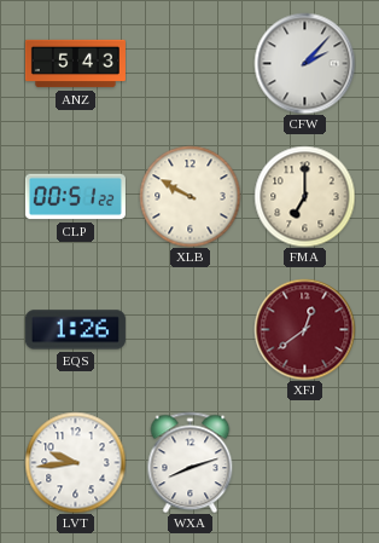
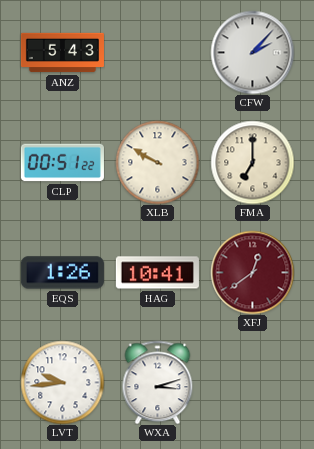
HAG: none -> 10:41 (157, 273)
WXA: 8:12 -> 3:12 (158, 382)
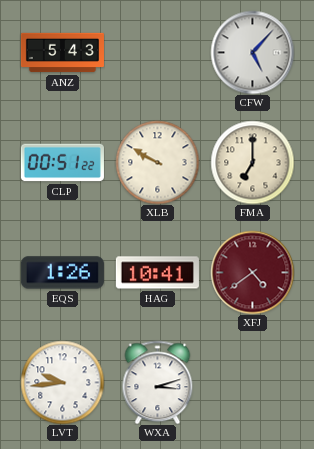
CFW: 2:07 -> 5:07 (252, 52)
XFJ: 12:39 -> 4:39 (252, 272)
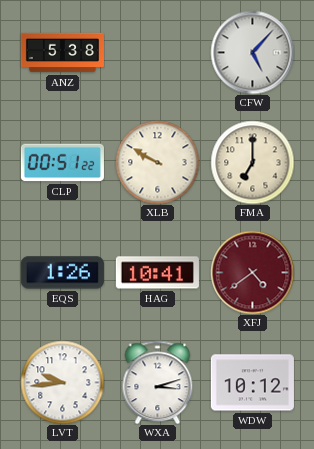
ANZ: 5:43 -> 5:38 (62, 53)
WDW: none -> 10:12 (252, 383)
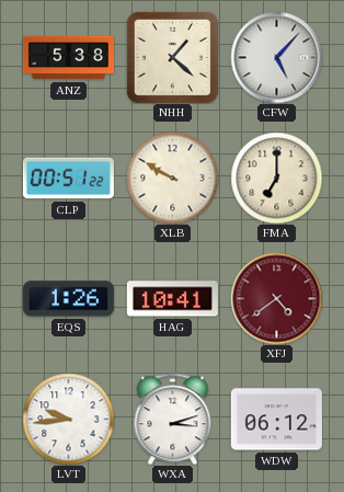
NHH: none -> 1:22 (172, 57)
WDW: 10:12 -> 06:12 (276, 420)
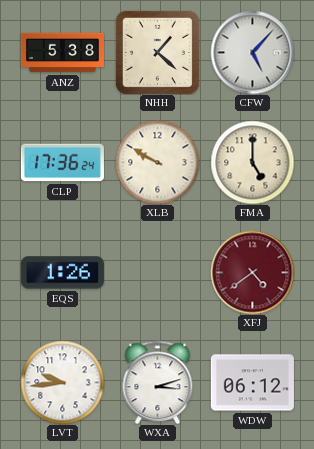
CLP: 00:51 -> 17:36 (62, 163)
FMA: 7:00 -> 5:00 (252, 162)
HAG: 10:41 -> none (172, 299)
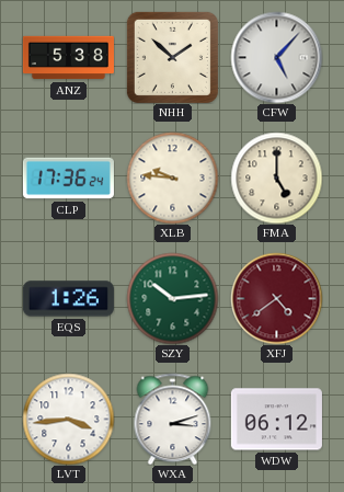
NHH: 1:22 -> 1:52 (172, 57)
XLB: 9:50 -> 9:46 (172, 178)
SZY: none -> 10:14 (172, 298)
LVT: 9:44 -> 3:44 (68, 419)
